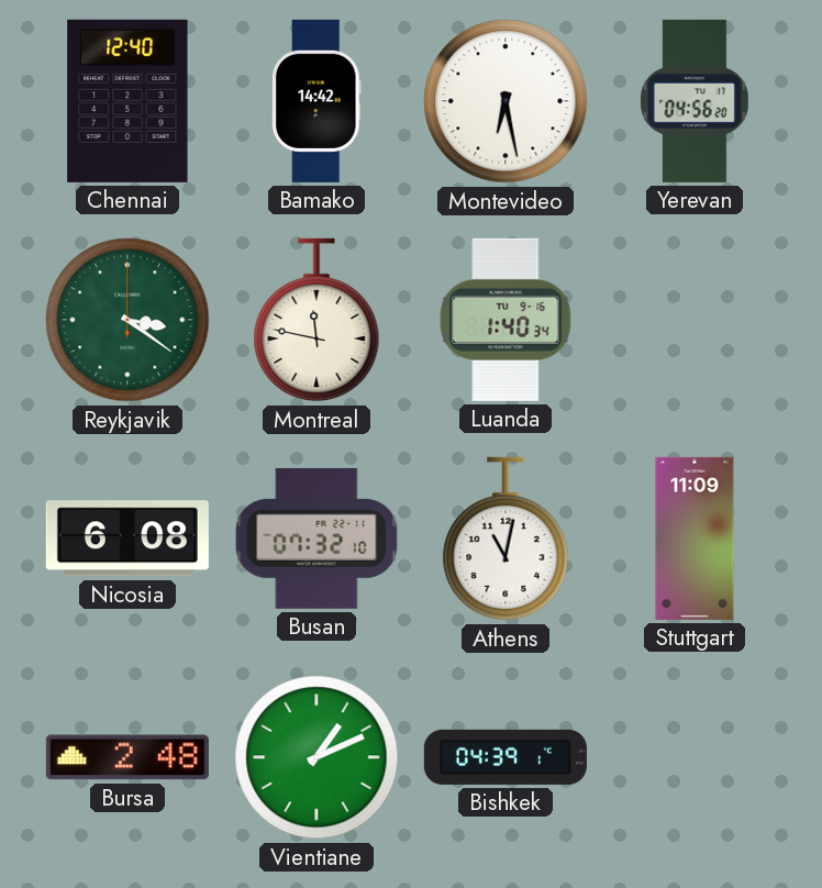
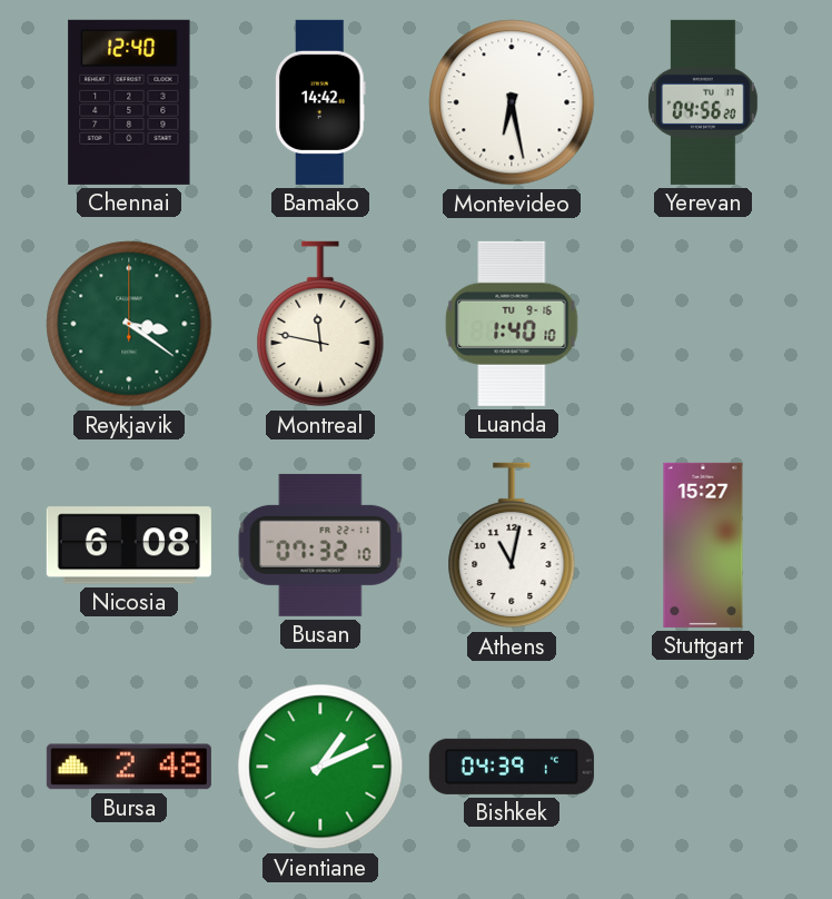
Luanda: 1:40:34 -> 1:40:10 (512, 324)
Stuttgart: 11:09 -> 15:27 (703, 545)
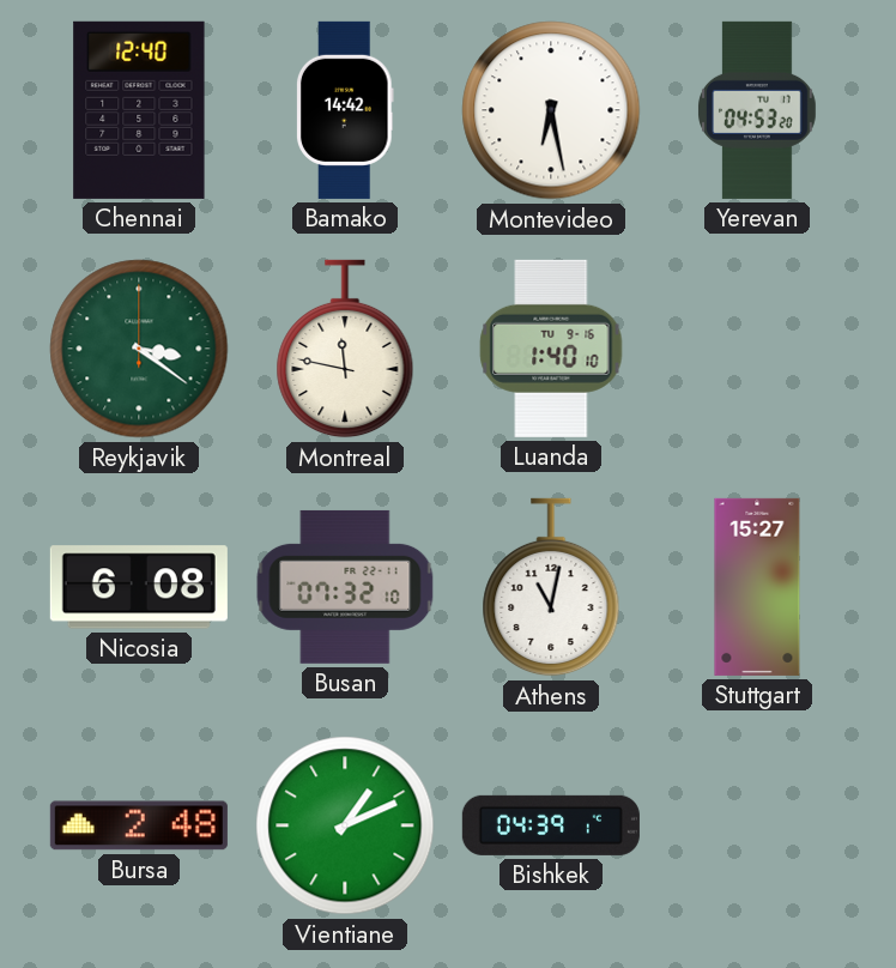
Yerevan: 04:56 -> 04:53 (757, 110)
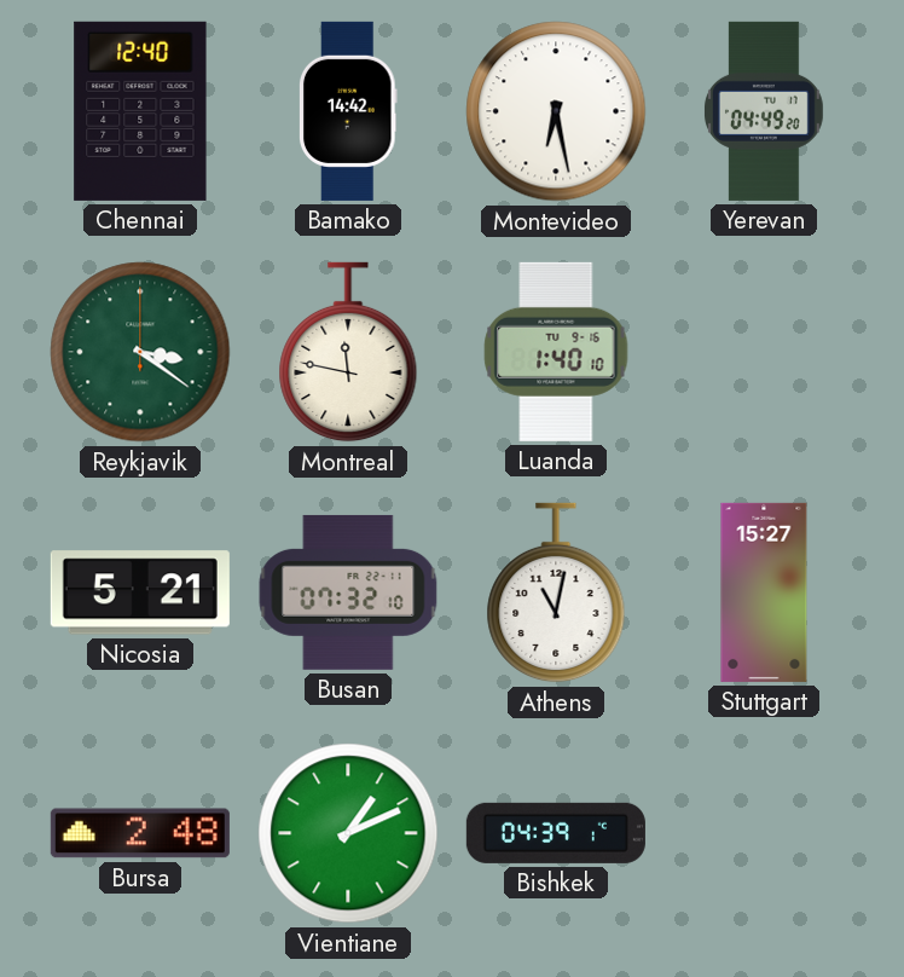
Yerevan: 04:53 -> 04:49 (764, 111)
Nicosia: 6:08 -> 5:21 (140, 592)
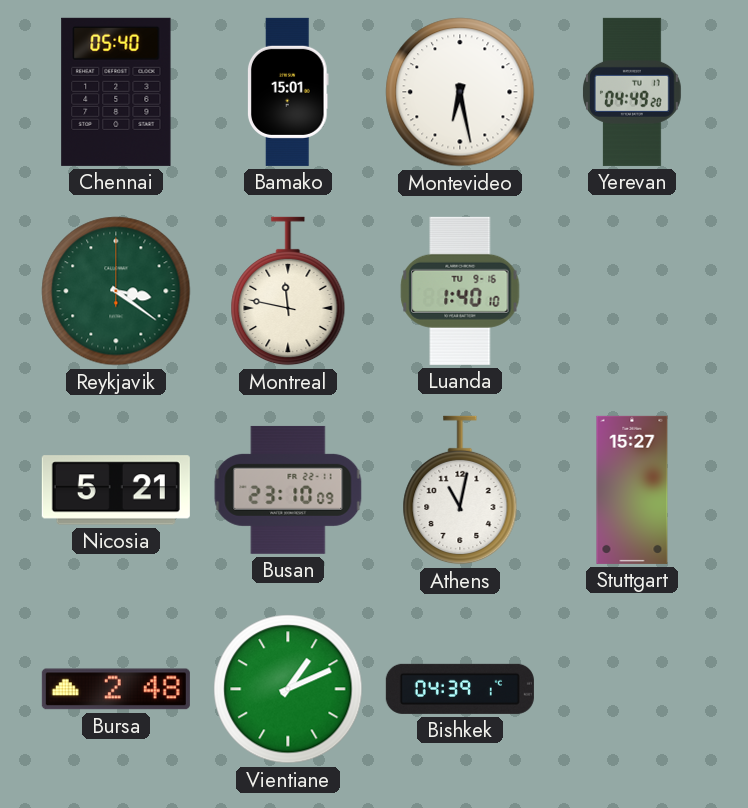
Chennai: 12:40 -> 05:40 (116, 92)
Bamako: 14:42 -> 15:01 (288, 92)
Busan: 07:32 -> 23:10 (288, 490)
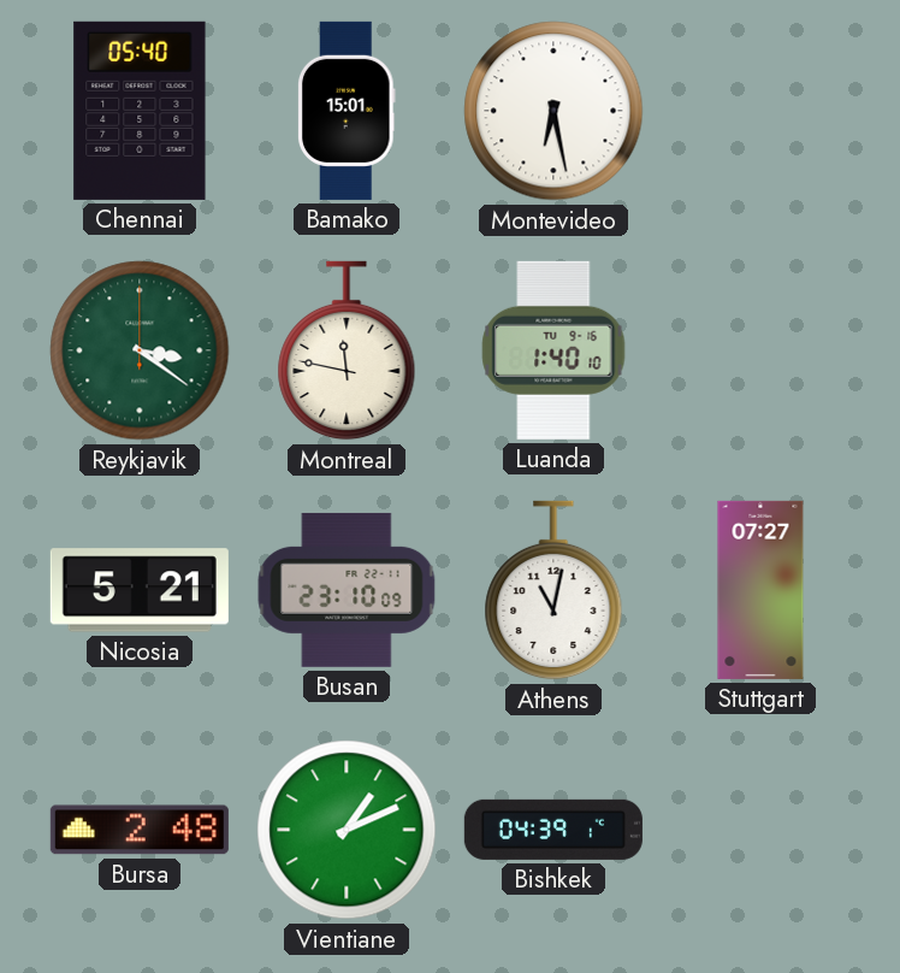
Yerevan: 04:49 -> none (632, 92)
Stuttgart: 15:27 -> 07:27 (760, 590)
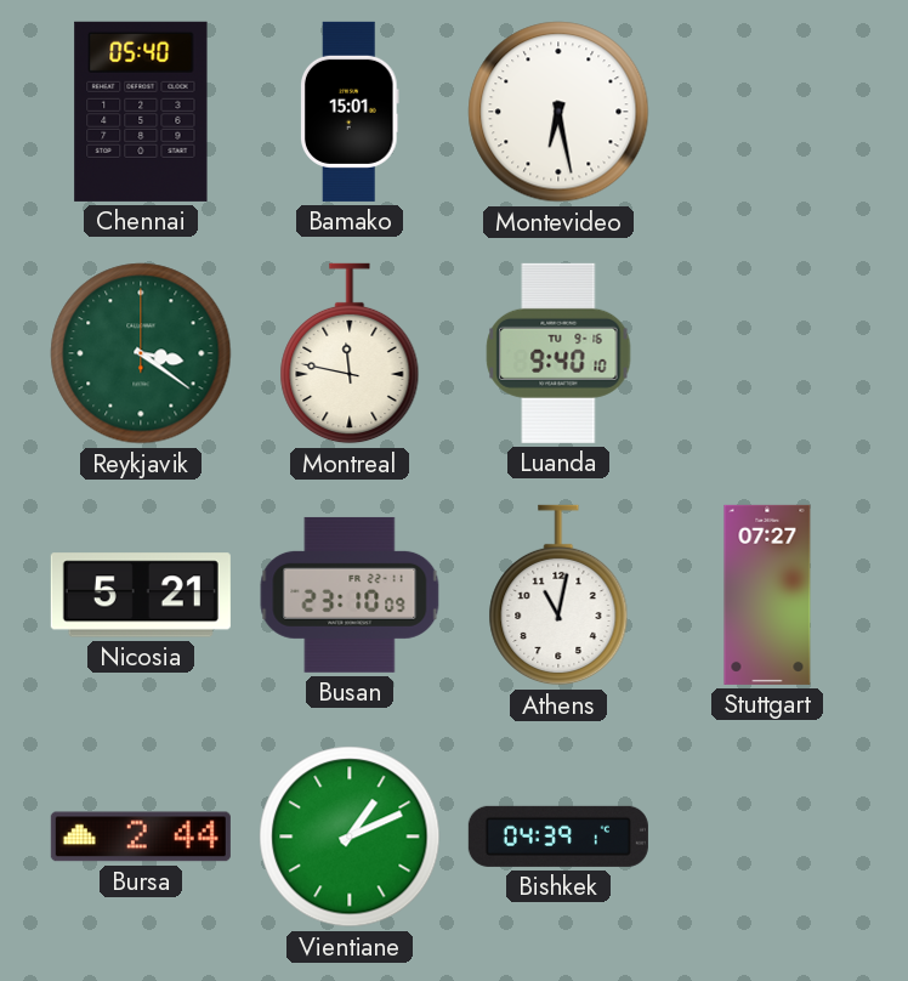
Luanda: 1:40 -> 9:40 (558, 353)
Bursa: 2:48 -> 2:44 (141, 837)
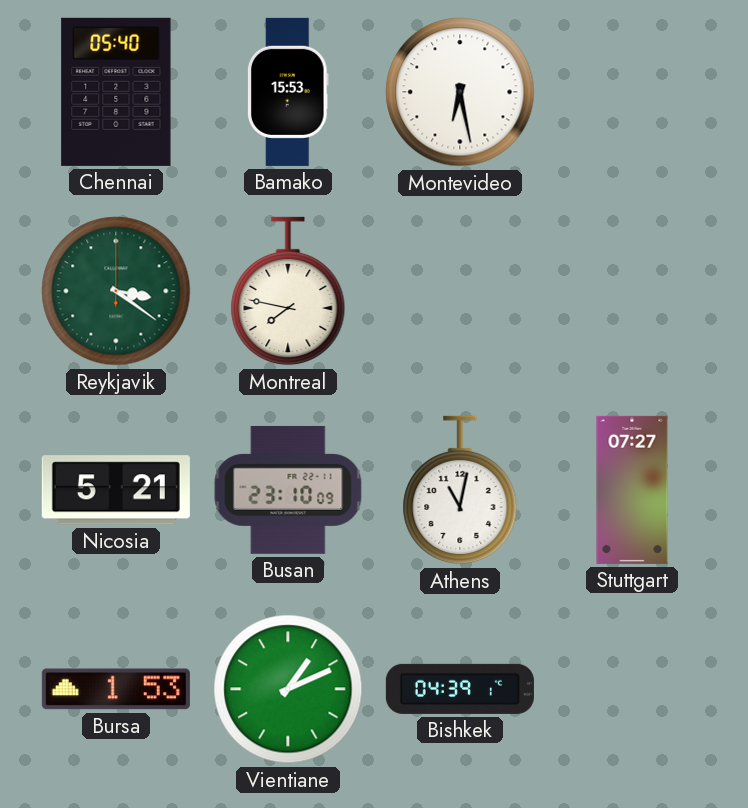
Bamako: 15:01 -> 15:53 (288, 92)
Montreal: 11:47 -> 7:47 (288, 291)
Luanda: 9:40 -> none (558, 353)
Bursa: 2:44 -> 1:53 (116, 689)
